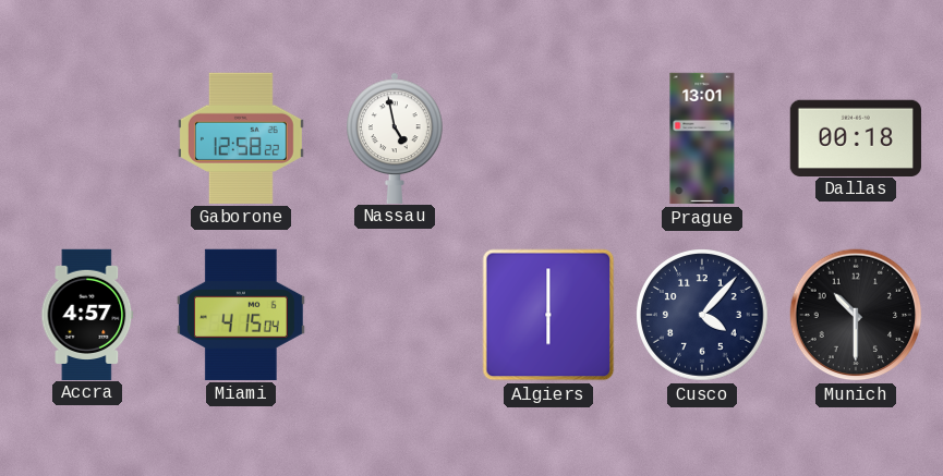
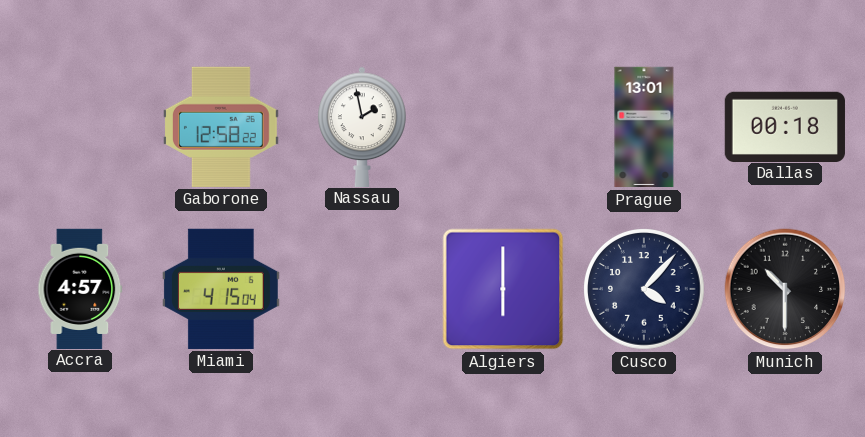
Nassau: 4:58 -> 1:58 (363, 126)
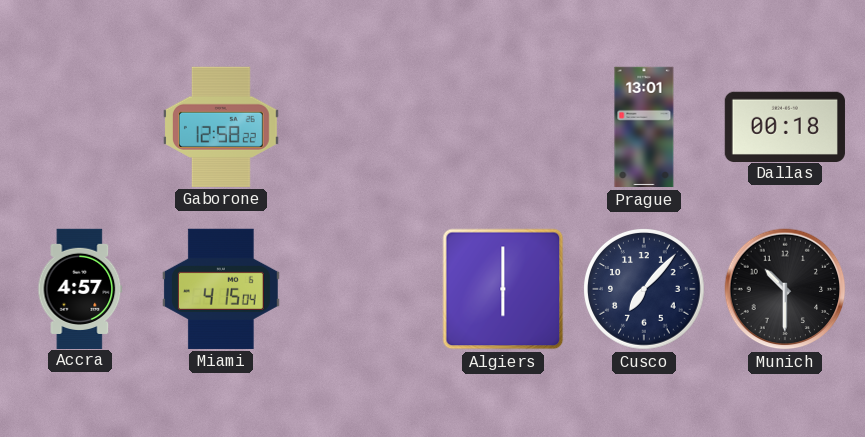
Nassau: 1:58 -> none (363, 126)
Cusco: 4:07 -> 7:07 (645, 290)
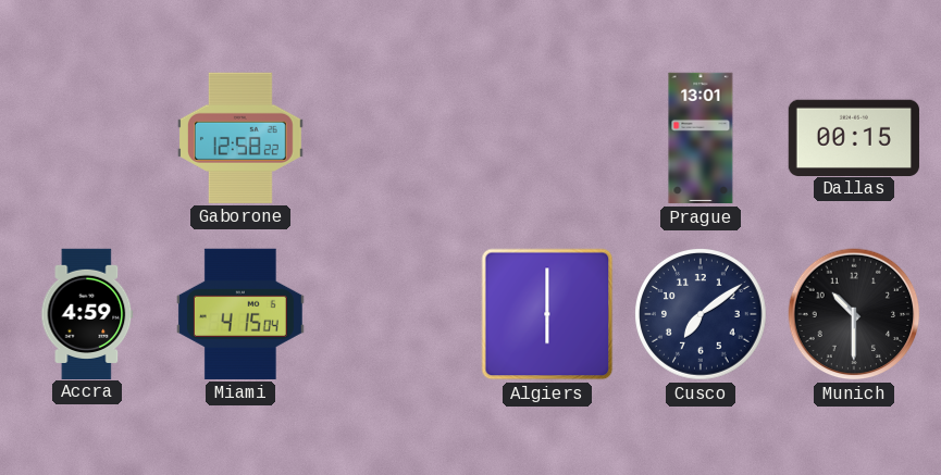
Dallas: 00:18 -> 00:15 (854, 137)
Accra: 4:57 -> 4:59 (87, 313)
Cusco: 7:07 -> 7:09 (702, 315)
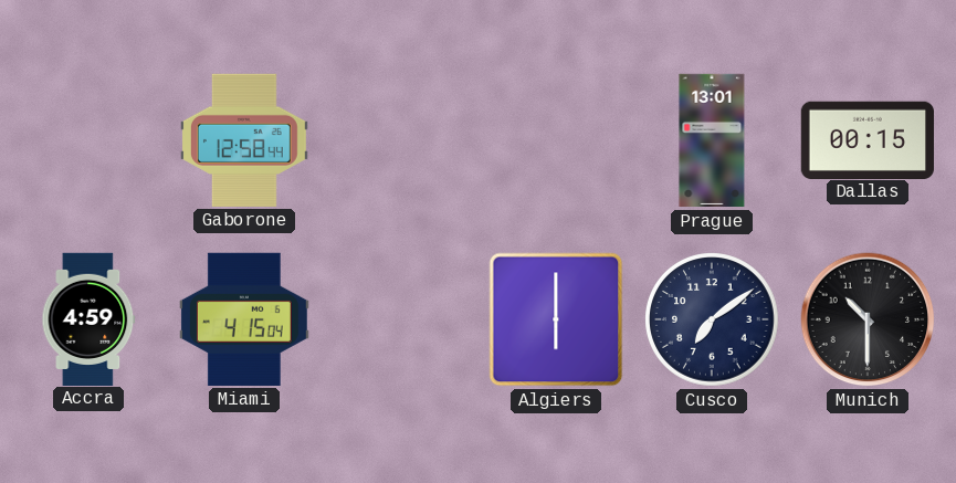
Gaborone: 12:58:22 -> 12:58:44 (244, 140)
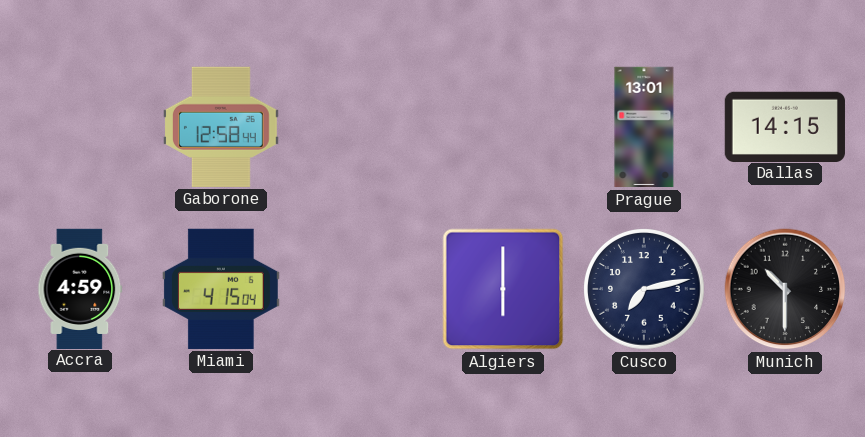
Dallas: 00:15 -> 14:15 (785, 126)
Cusco: 7:09 -> 7:13 (645, 290)
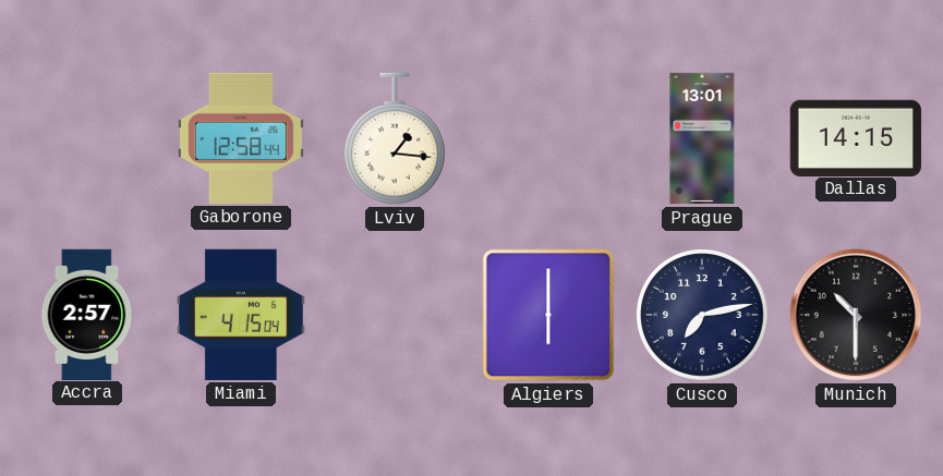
Lviv: none -> 1:16 (395, 138)
Accra: 4:59 -> 2:57 (87, 314)
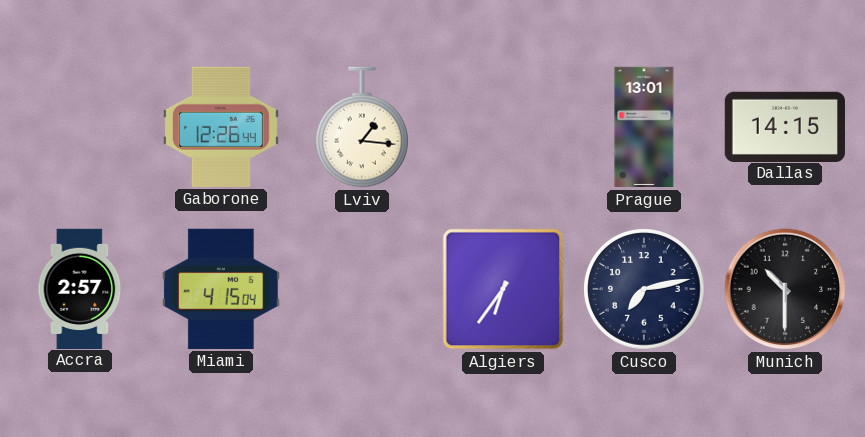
Gaborone: 12:58 -> 12:26 (221, 127)
Algiers: 6:00 -> 6:36 (503, 289)
